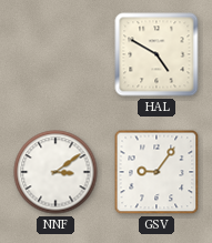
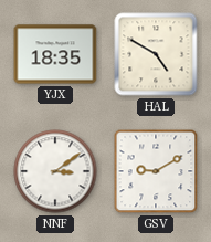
YJX: none -> 18:35 (55, 54)
GSV: 9:06 -> 9:10 (156, 171)
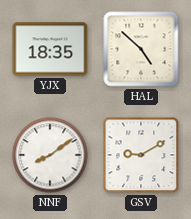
HAL: 4:50 -> 4:52 (141, 49)
NNF: 3:09 -> 8:09 (50, 155)
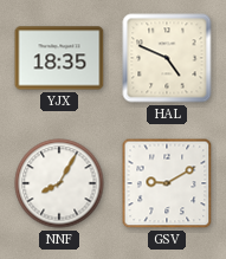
HAL: 4:52 -> 4:49 (167, 58)
NNF: 8:09 -> 8:05 (59, 183)
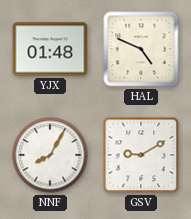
YJX: 18:35 -> 01:48 (50, 49)
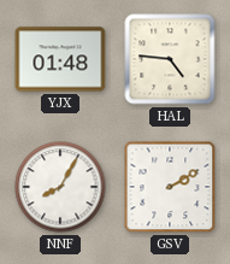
HAL: 4:49 -> 4:46 (170, 59)
GSV: 9:10 -> 2:10 (170, 187)
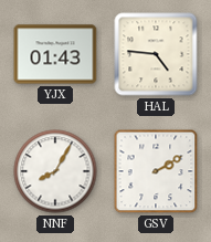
YJX: 01:48 -> 01:43 (55, 54)
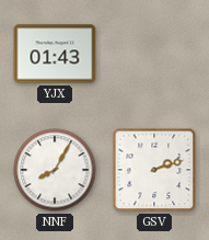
HAL: 4:46 -> none (156, 54)
GSV: 2:10 -> 2:12 (154, 170)
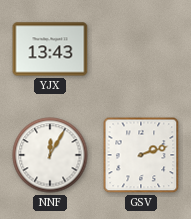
YJX: 01:43 -> 13:43 (50, 49)
NNF: 8:05 -> 12:05 (50, 155)
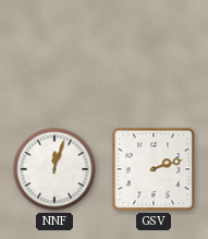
YJX: 13:43 -> none (50, 49)
NNF: 12:05 -> 12:03 (54, 169)
